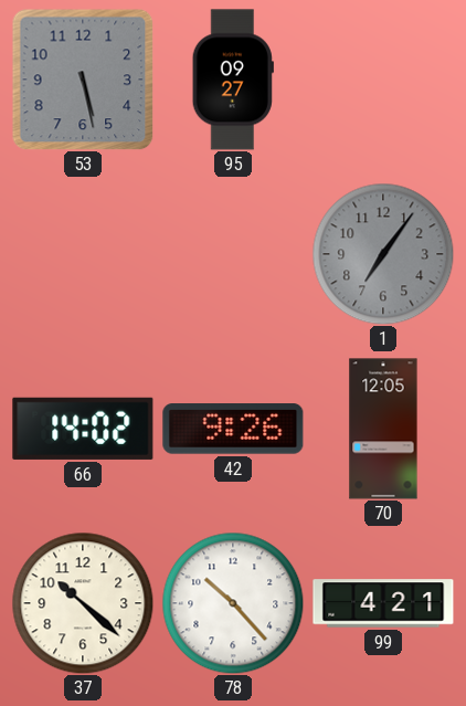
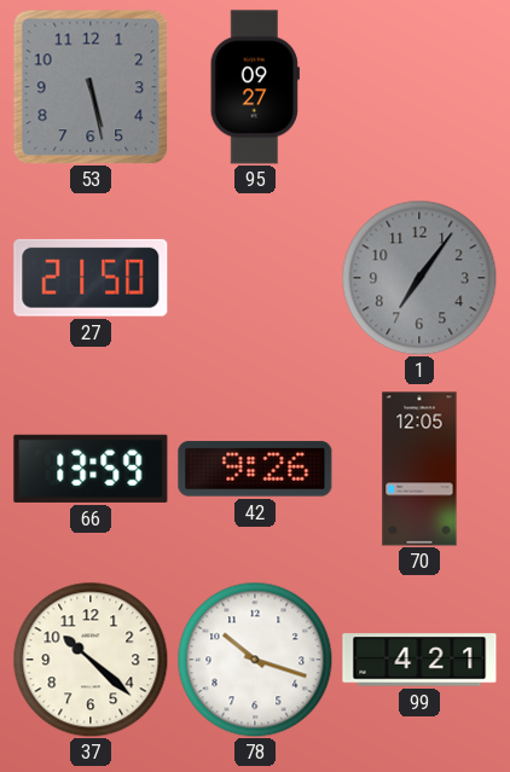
27: none -> 21:50 (91, 278)
66: 14:02 -> 13:59 (91, 469)
78: 10:23 -> 10:18 (255, 660)
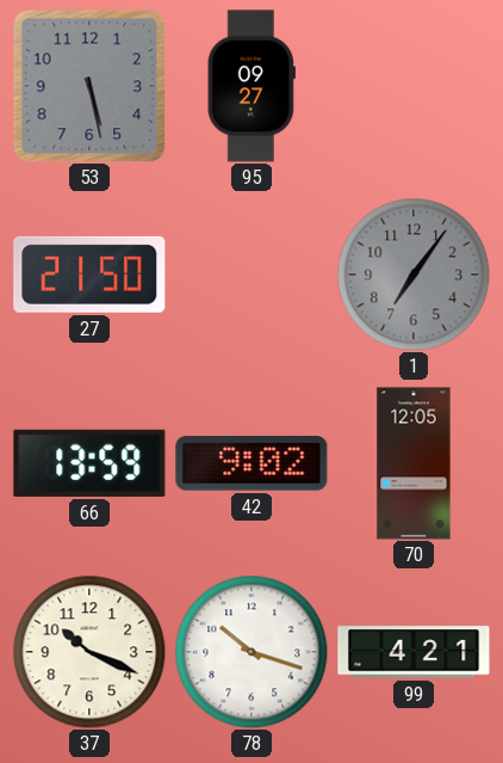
42: 9:26 -> 9:02 (251, 463)
37: 10:22 -> 10:19 (89, 652)
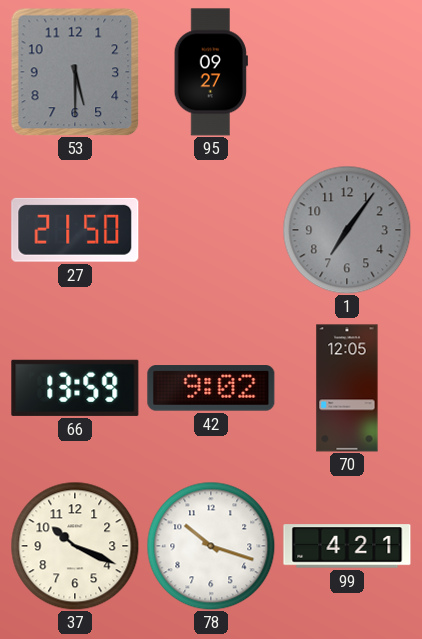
53: 5:28 -> 5:30 (75, 72)
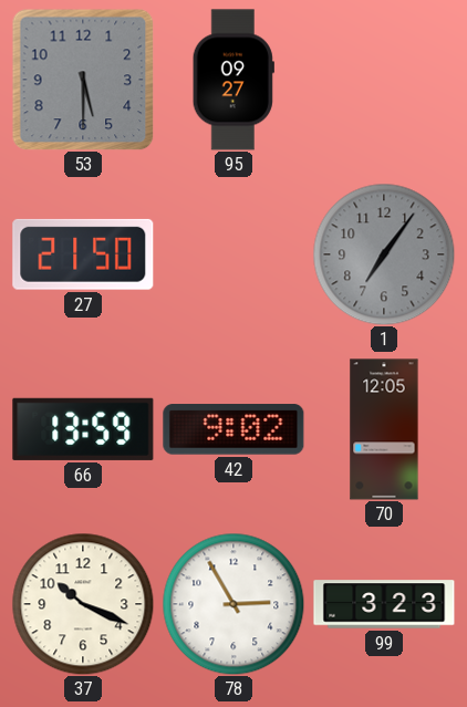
78: 10:18 -> 2:55 (233, 604)
99: 4:21 -> 3:23 (384, 604)
